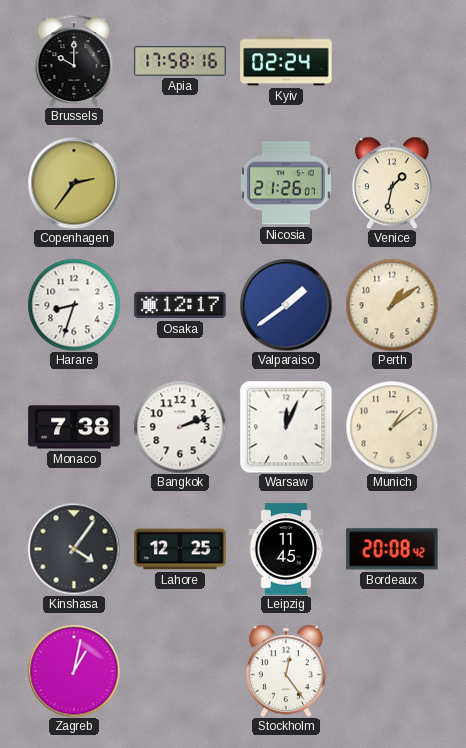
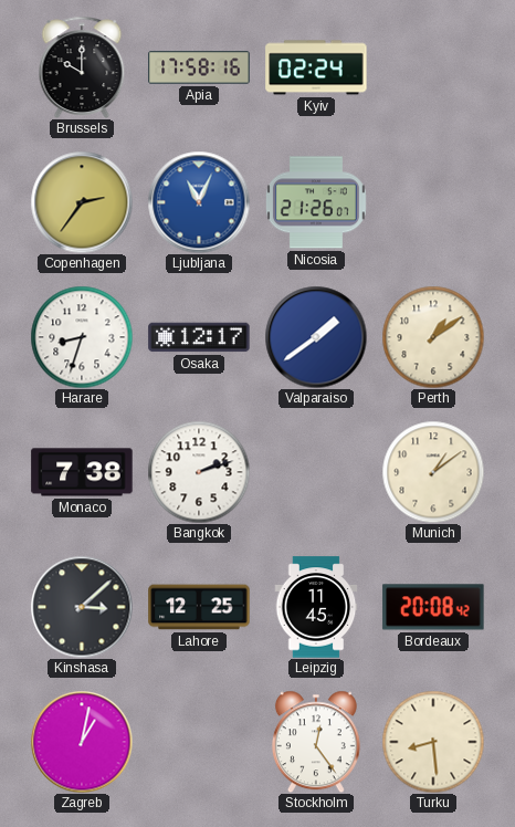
Ljubljana: none -> 11:04 (199, 202)
Venice: 1:32 -> none (392, 183)
Warsaw: 12:04 -> none (286, 427)
Kinshasa: 4:06 -> 3:08 (82, 607)
Turku: none -> 8:29 (433, 742)
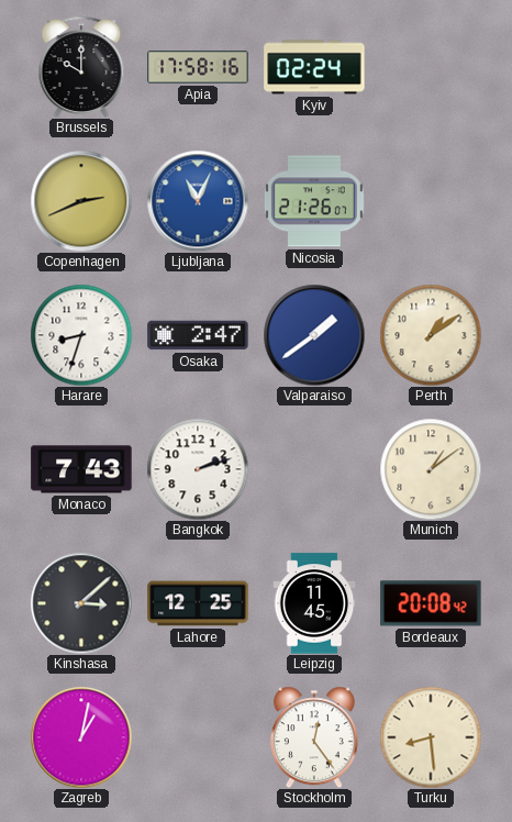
Copenhagen: 2:36 -> 2:41 (81, 201)
Osaka: 12:17 -> 2:47 (198, 335)
Monaco: 7:38 -> 7:43 (81, 469)
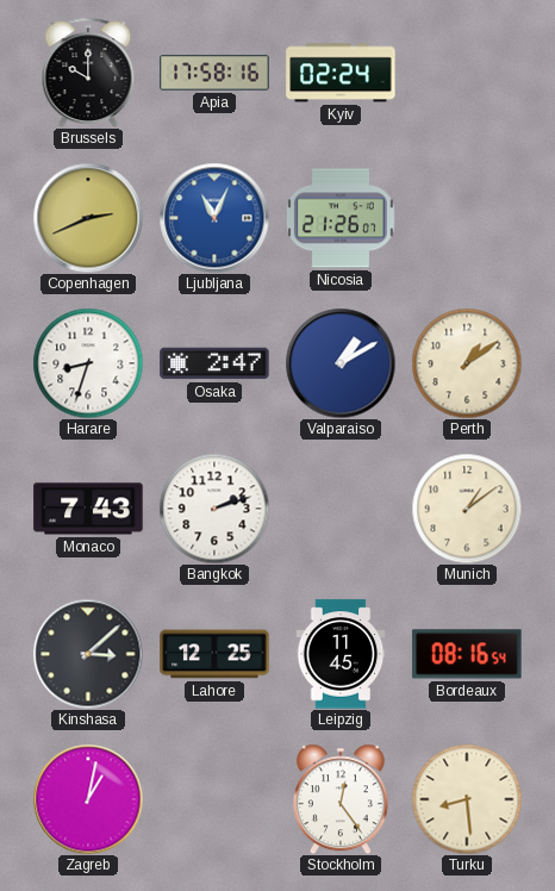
Valparaiso: 1:39 -> 1:10 (341, 363)
Bordeaux: 20:08 -> 08:16 (467, 654)
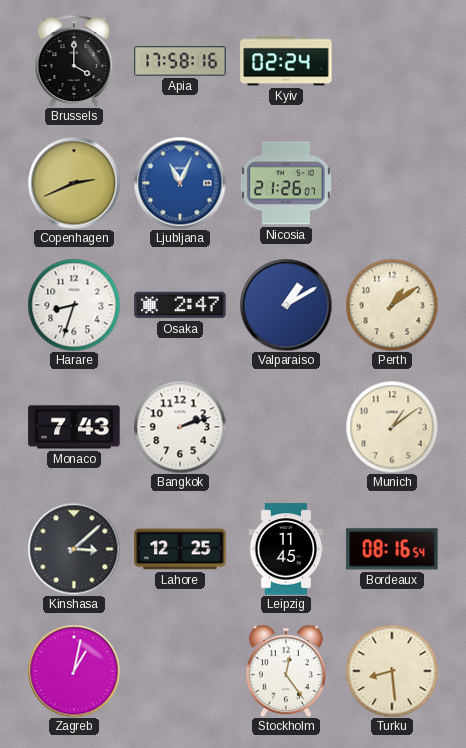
Brussels: 10:00 -> 4:00 (74, 61)
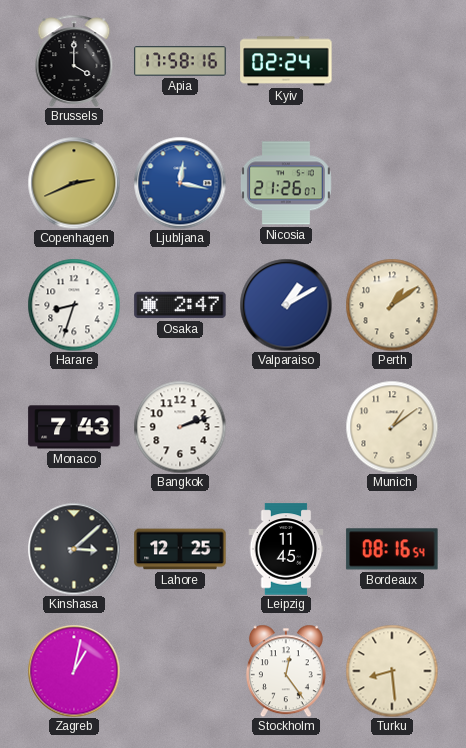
Ljubljana: 11:04 -> 12:17 (180, 183)
